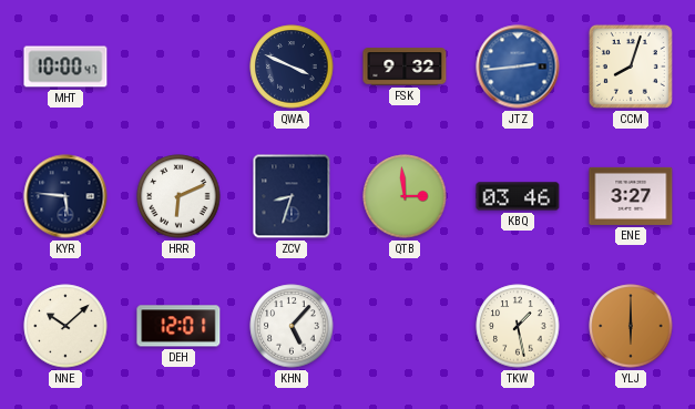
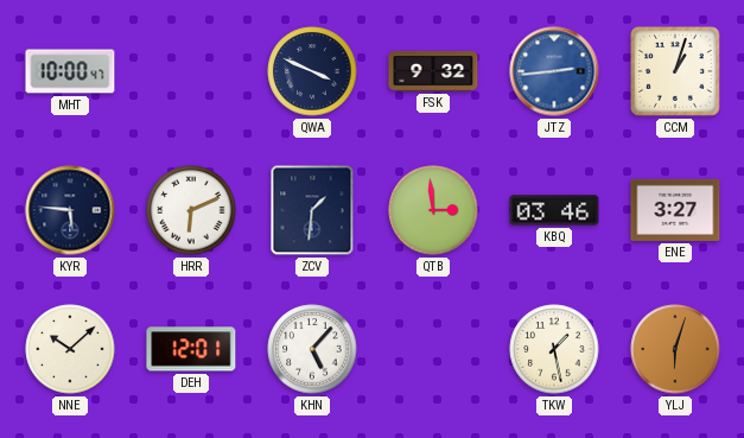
CCM: 8:03 -> 1:03 (675, 71)
ZCV: 8:33 -> 1:31 (312, 210)
YLJ: 6:00 -> 6:03 (675, 349)
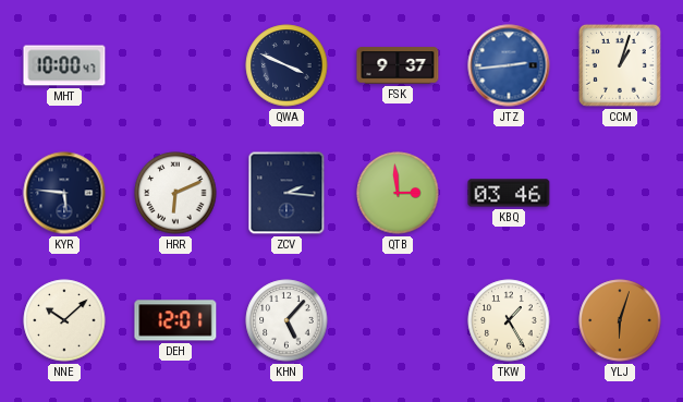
FSK: 9:32 -> 9:37 (398, 65)
ZCV: 1:31 -> 2:16 (286, 193)
ENE: 3:27 -> none (675, 210)
TKW: 1:28 -> 1:25 (509, 320)
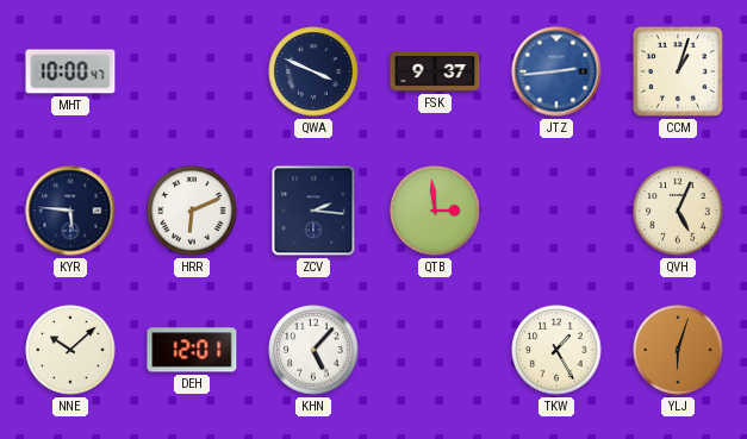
KBQ: 03:46 -> none (509, 193)
QVH: none -> 5:04 (678, 211)
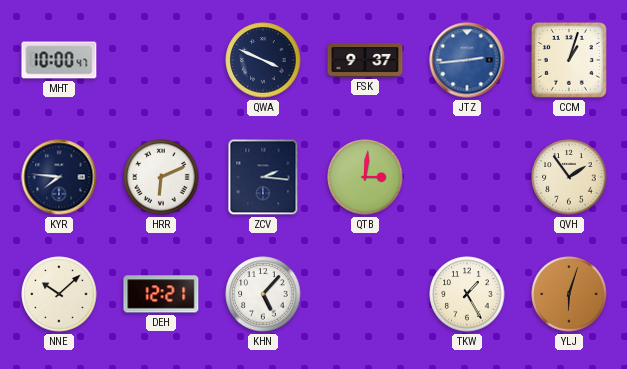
KYR: 5:46 -> 7:46 (59, 177)
QTB: 2:59 -> 3:01 (365, 177)
QVH: 5:04 -> 1:54 (569, 177)
DEH: 12:01 -> 12:21 (161, 294)
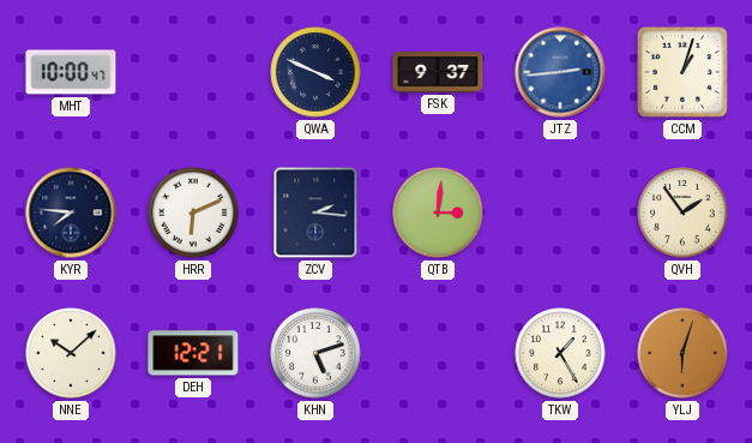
KHN: 5:07 -> 5:12 (315, 353)
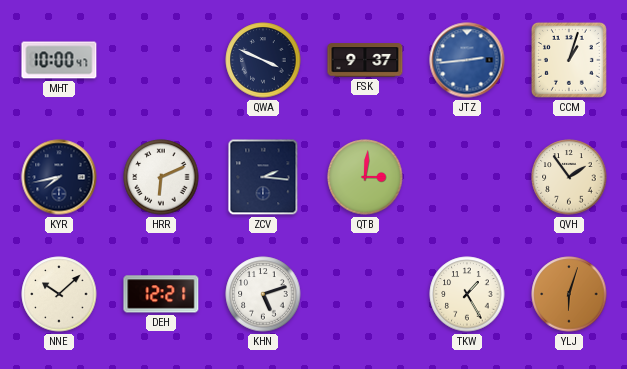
KYR: 7:46 -> 7:43 (59, 177)
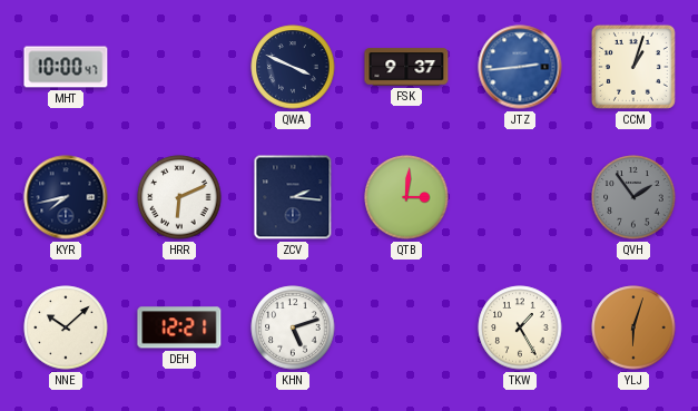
QVH dial: cream -> grey (633, 197)
